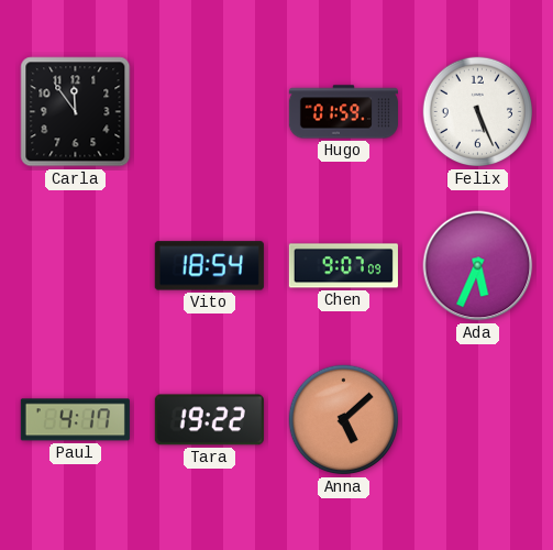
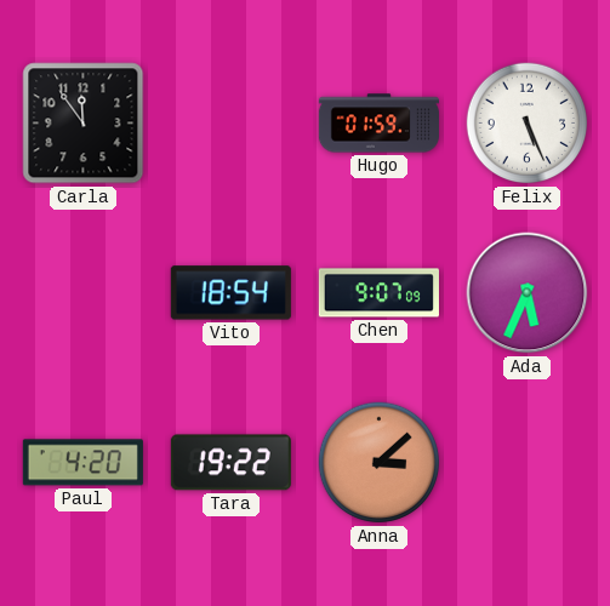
Paul: 4:17 -> 4:20 (82, 463)
Anna: 5:08 -> 3:08 (380, 463)
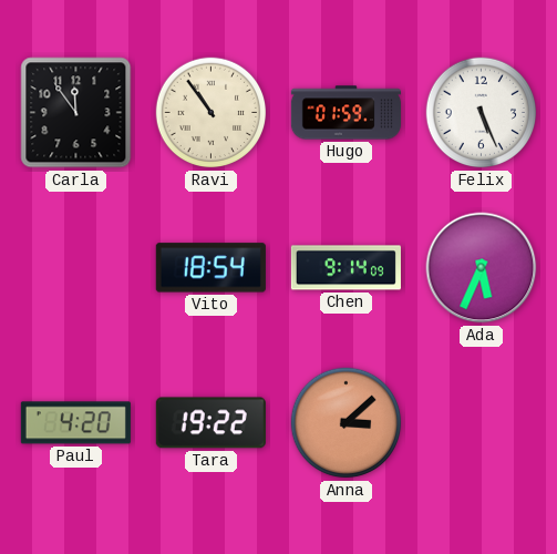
Ravi: none -> 10:54 (212, 113)
Chen: 9:07 -> 9:14 (345, 268)
